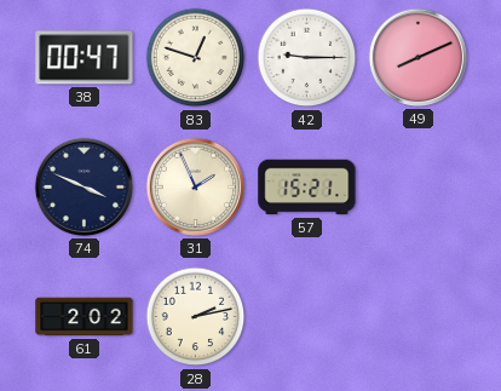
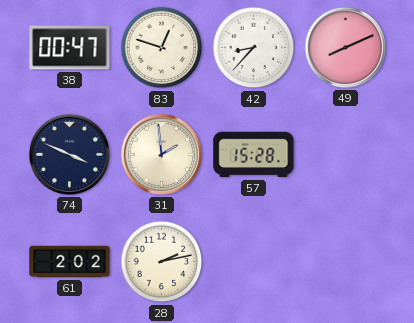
42: 9:15 -> 8:37 (254, 48)
31: 1:56 -> 1:59 (161, 154)
57: 15:21 -> 15:28 (254, 155)
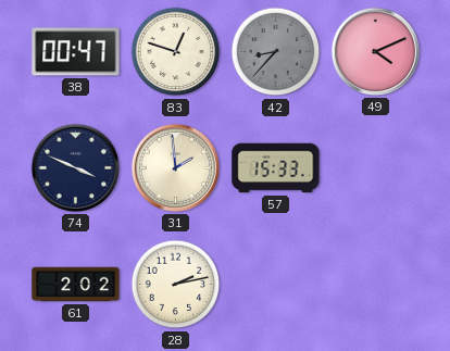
42 dial: white -> grey (276, 52)
49: 8:11 -> 4:11 (375, 51)
57: 15:28 -> 15:33 (276, 168)
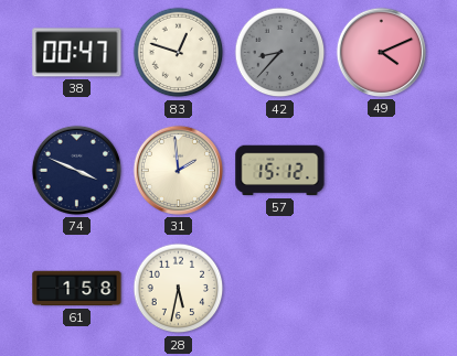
57: 15:33 -> 15:12 (280, 171)
61: 2:02 -> 1:58 (77, 289)
28: 2:13 -> 5:32 (179, 289)
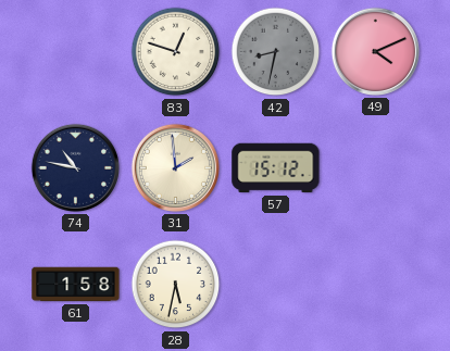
38: 00:47 -> none (77, 53)
42: 8:37 -> 8:32 (276, 52)
74: 3:49 -> 10:47 (75, 167)
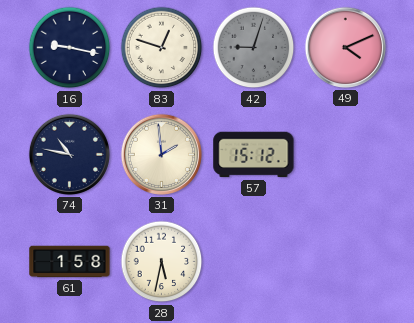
16: none -> 9:17 (70, 48)
42: 8:32 -> 9:03 (254, 48)
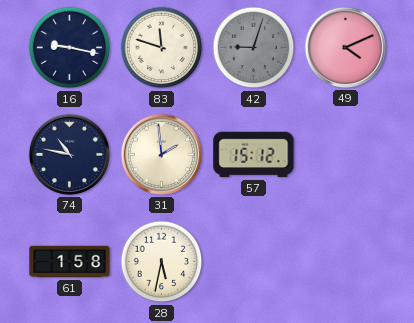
83: 12:48 -> 11:48 (162, 48)
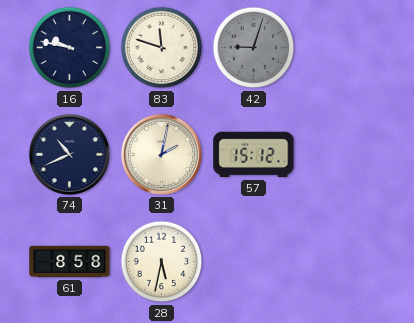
16: 9:17 -> 9:47 (70, 48)
49: 4:11 -> none (345, 47)
74: 10:47 -> 10:41 (69, 154)
31: 1:59 -> 2:02 (161, 154)
61: 1:58 -> 8:58 (70, 262)
